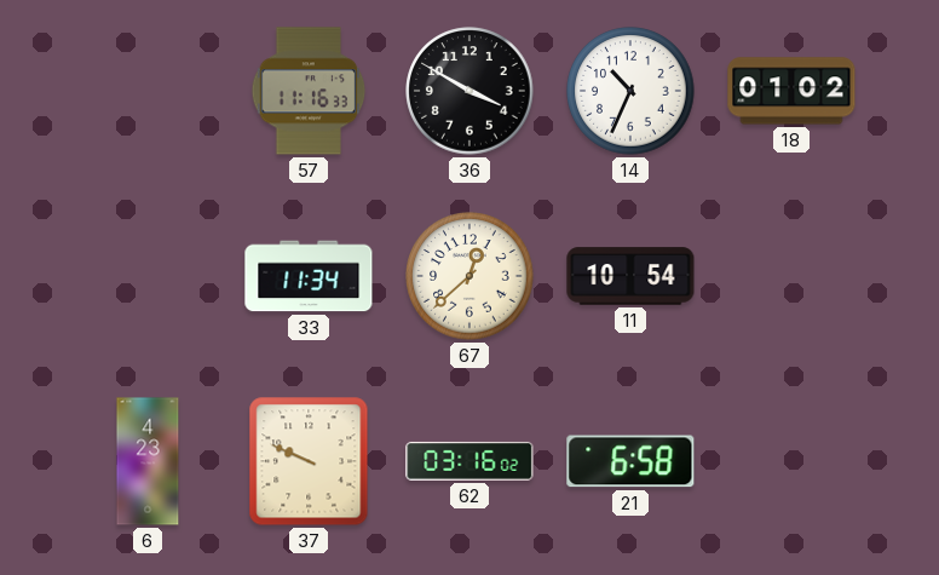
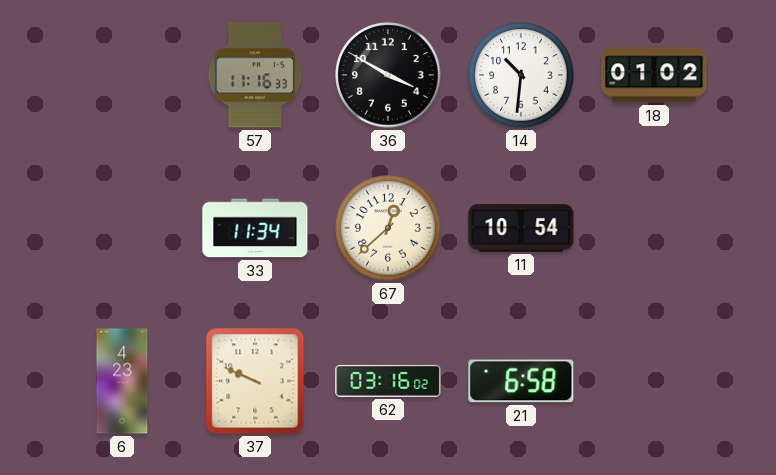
14: 10:34 -> 10:31 (521, 75)
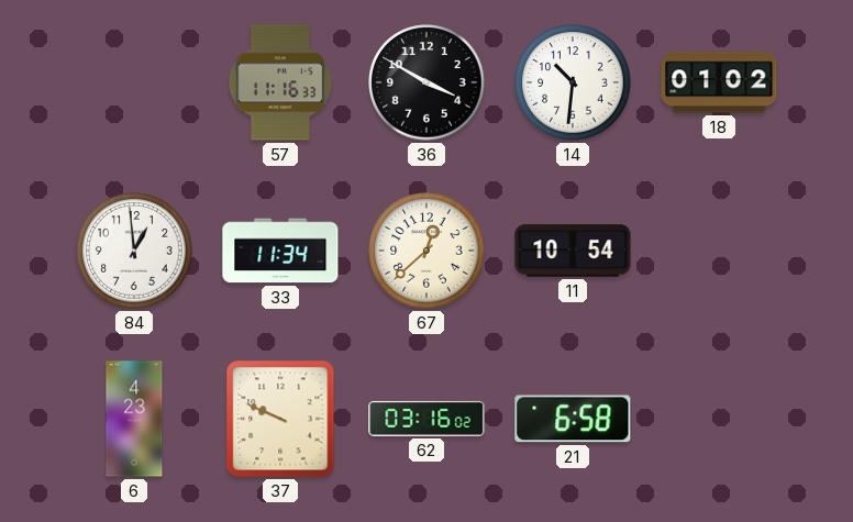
84: none -> 12:59 (134, 251)
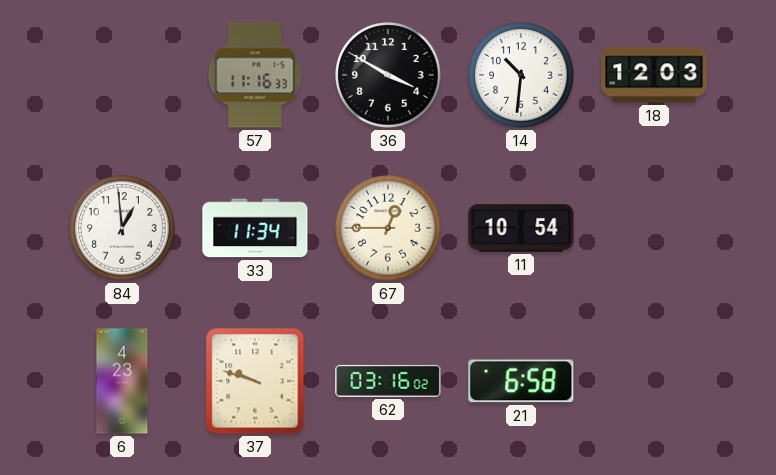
18: 01:02 -> 12:03 (654, 75)
67: 12:38 -> 12:45 (388, 228)
37: 9:49 -> 9:48 (255, 381)
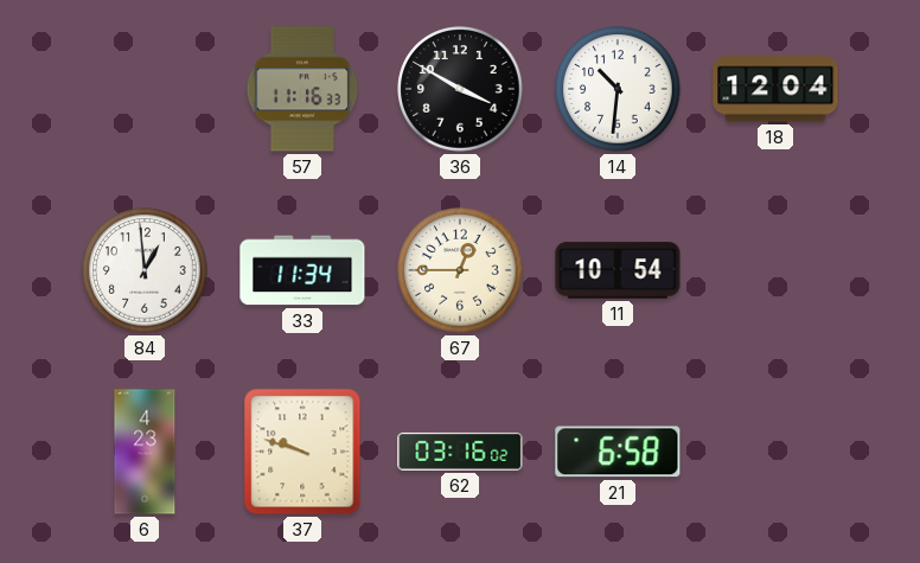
18: 12:03 -> 12:04 (775, 89)
